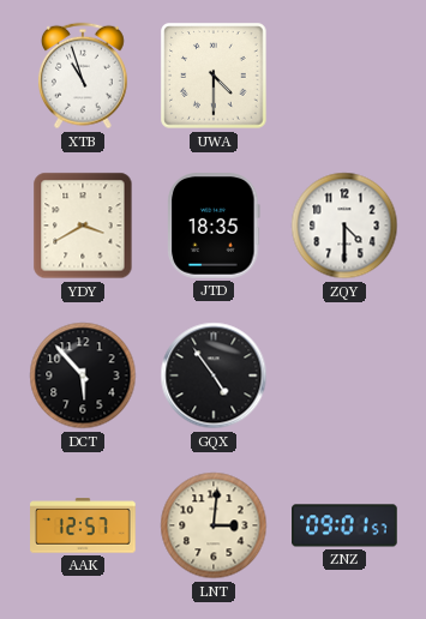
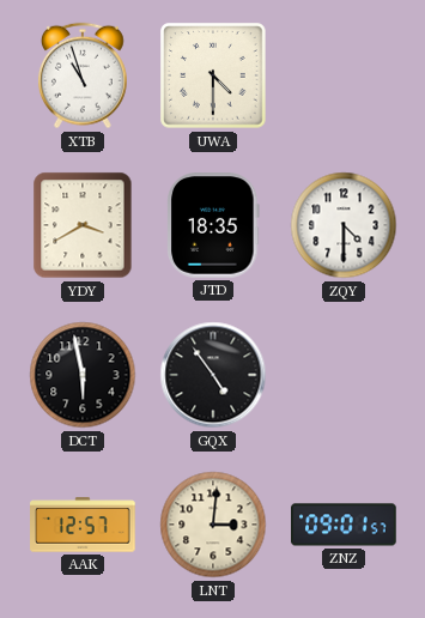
DCT: 5:53 -> 5:58 (83, 375)
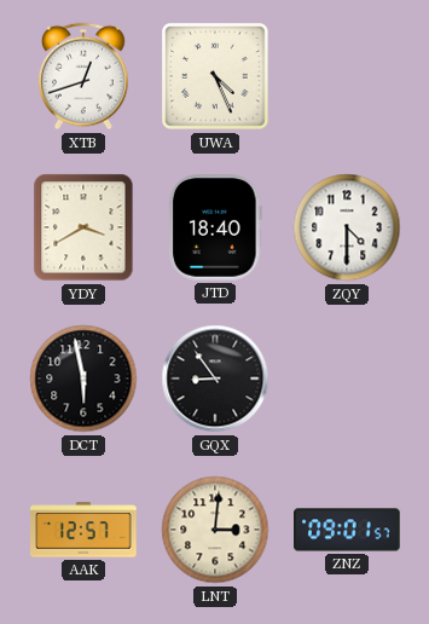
XTB: 10:57 -> 12:42 (83, 76)
UWA: 4:30 -> 4:26 (215, 76)
JTD: 18:35 -> 18:40 (215, 227)
GQX: 4:54 -> 8:54 (215, 379)
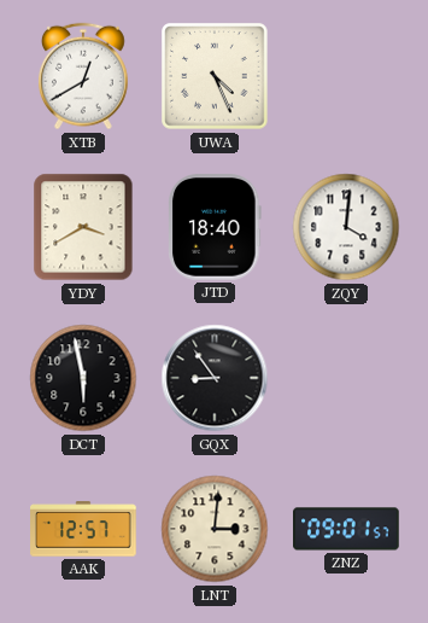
XTB: 12:42 -> 12:40 (83, 76)
ZQY: 4:30 -> 4:01 (346, 227)
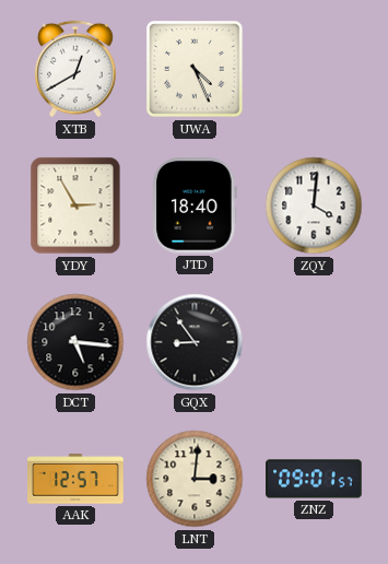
YDY: 3:40 -> 2:55 (75, 205)
DCT: 5:58 -> 5:16 (75, 342)
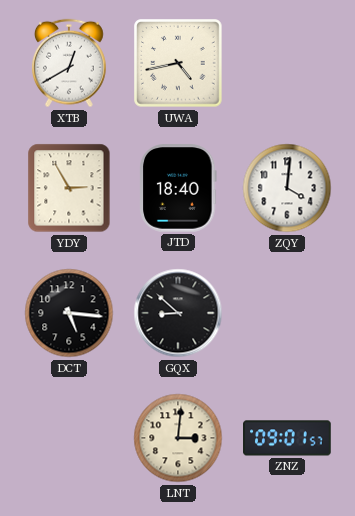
UWA: 4:26 -> 4:43 (178, 63)
GQX: 8:54 -> 8:52 (178, 313)
AAK: 12:57 -> none (75, 479)
